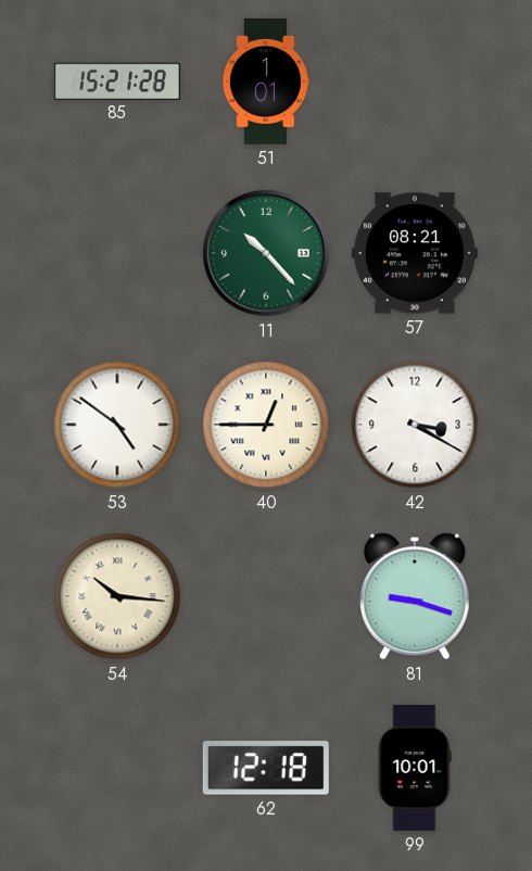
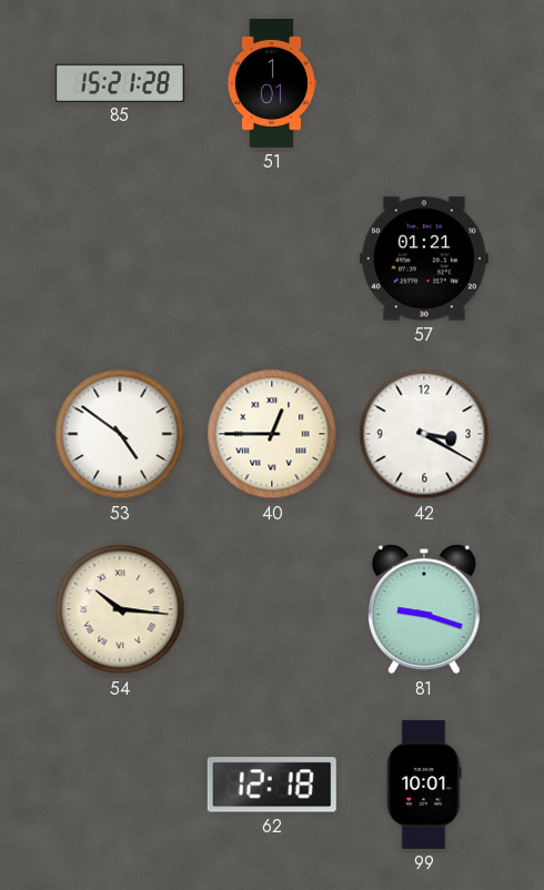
11: 10:23 -> none (267, 254)
57: 08:21 -> 01:21 (424, 259)
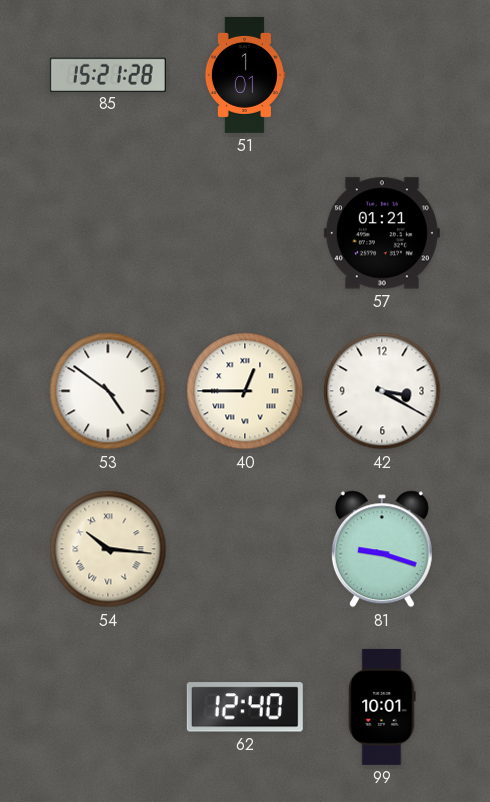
62: 12:18 -> 12:40 (245, 707)
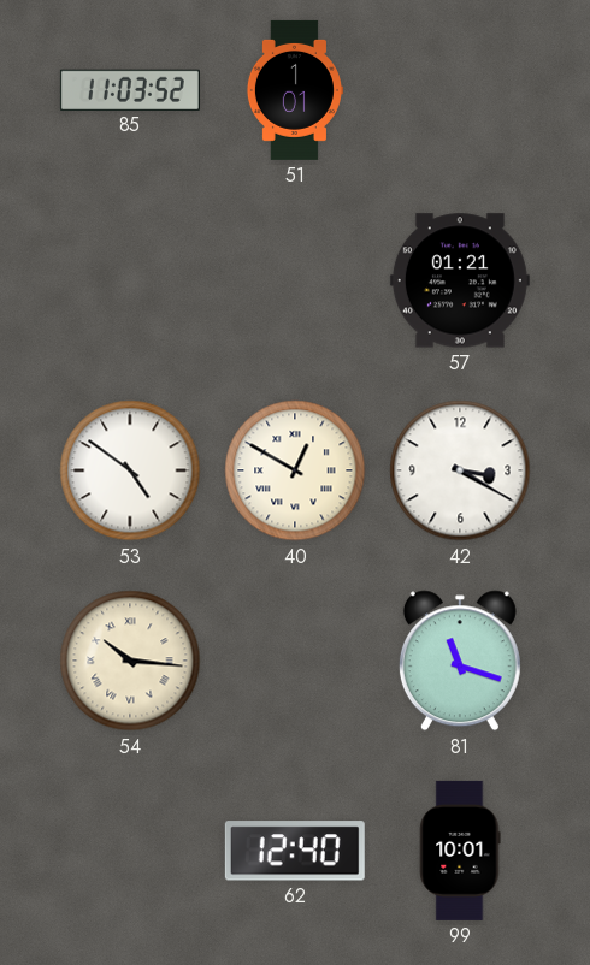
85: 15:21 -> 11:03 (130, 89)
40: 12:45 -> 12:50 (295, 470)
81: 9:18 -> 11:18 (460, 661)
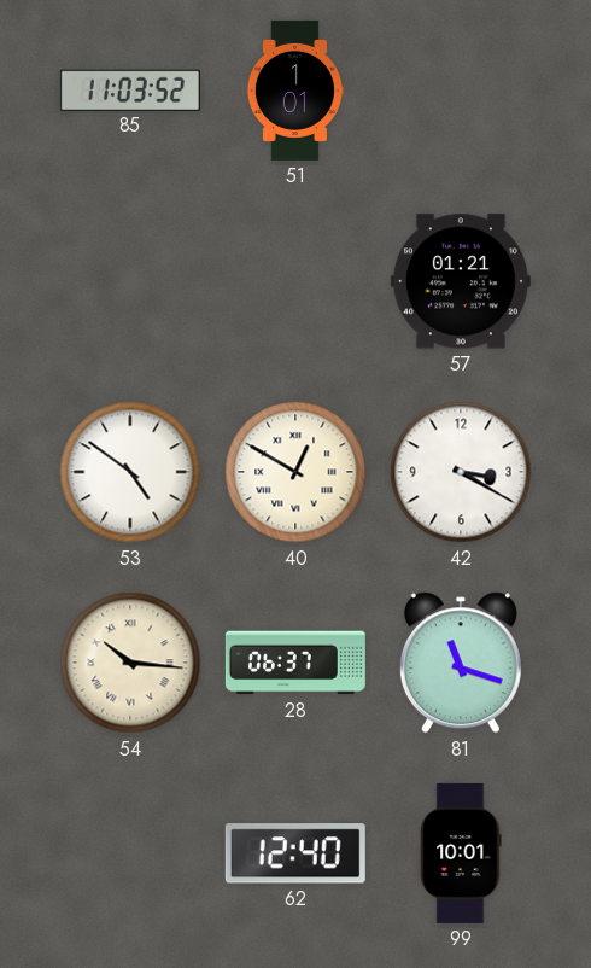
28: none -> 06:37 (295, 663)
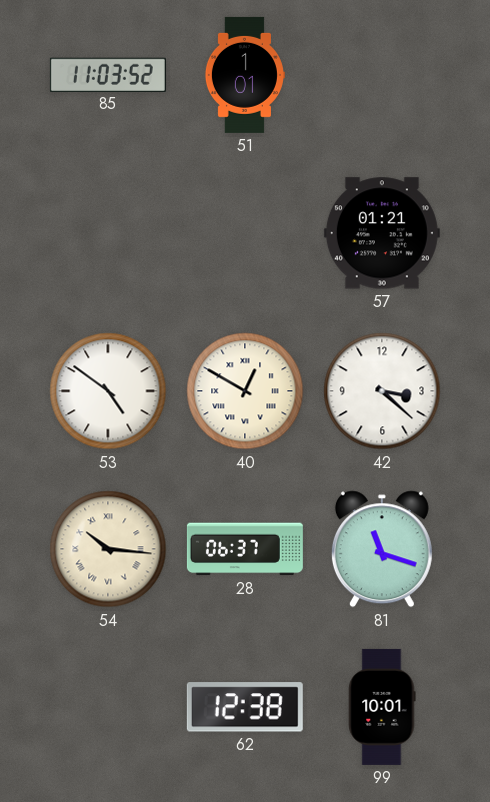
42: 3:20 -> 3:22 (382, 391)
62: 12:40 -> 12:38 (245, 707)
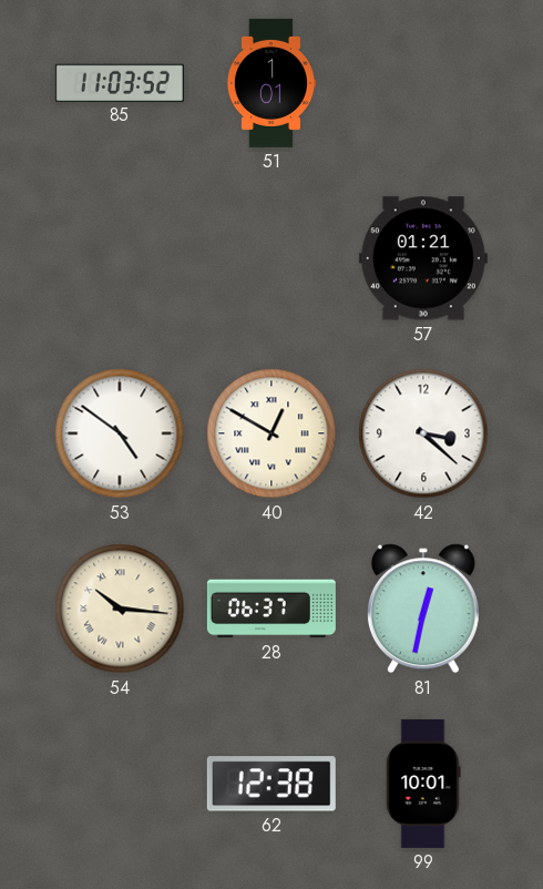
81: 11:18 -> 12:32 (423, 609)
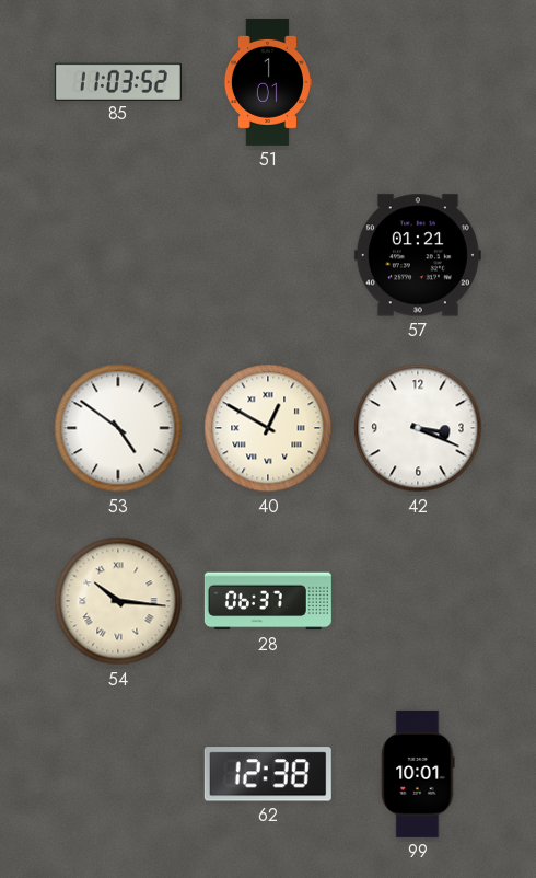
42: 3:22 -> 3:19 (418, 428)
81: 12:32 -> none (423, 609)
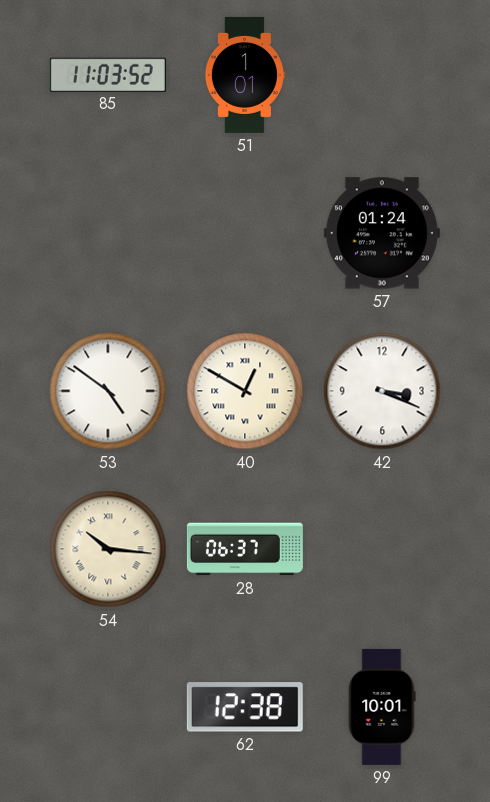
57: 01:21 -> 01:24 (382, 233)
